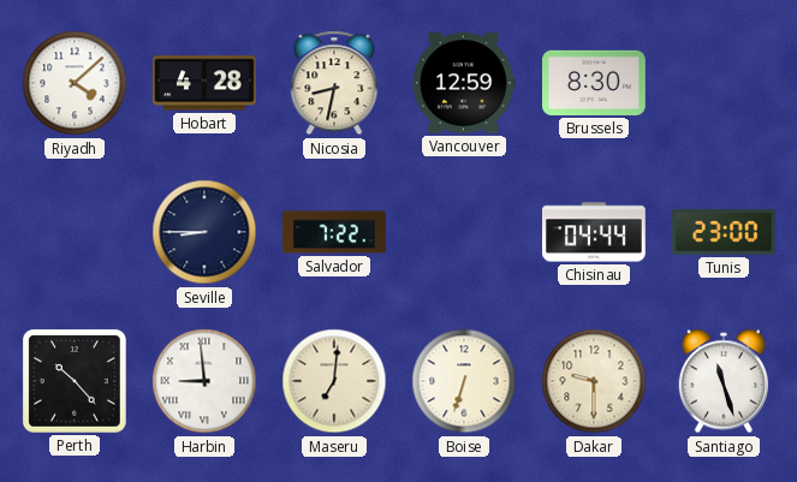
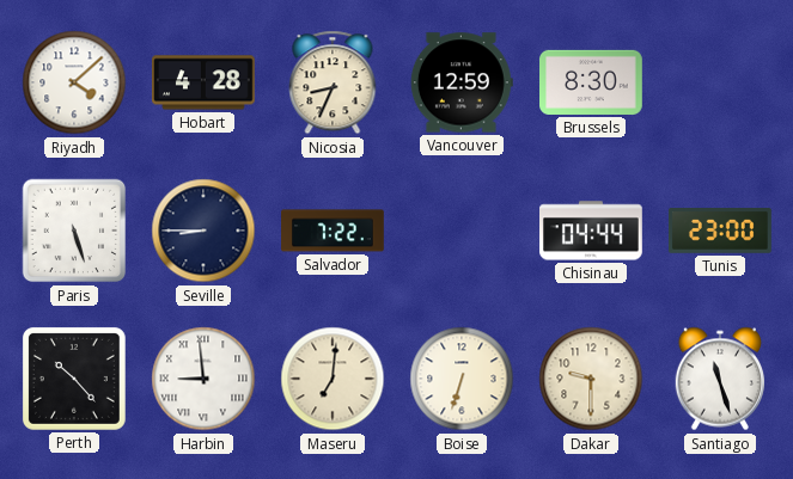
Nicosia: 8:32 -> 8:34 (333, 82)
Paris: none -> 5:27 (74, 231)
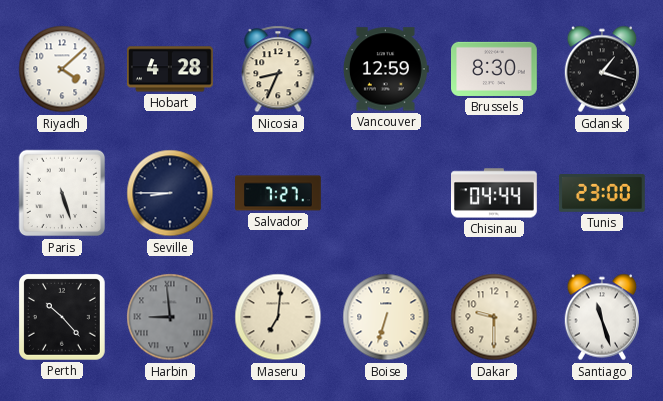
Gdansk: none -> 1:18 (601, 69)
Salvador: 7:22 -> 7:27 (278, 193)
Harbin dial: white -> grey (170, 317)
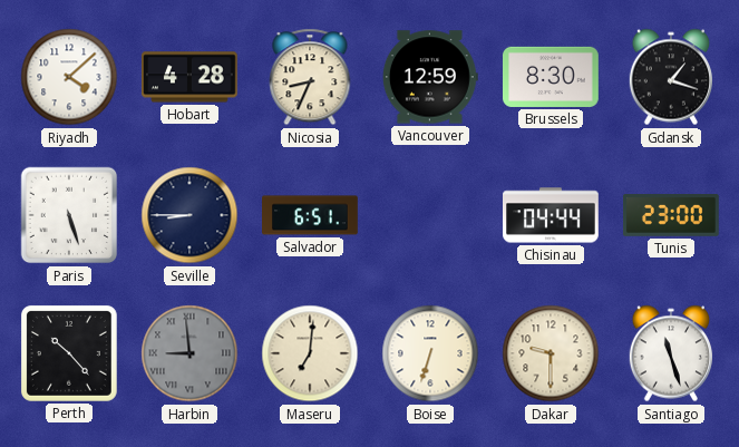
Salvador: 7:27 -> 6:51 (310, 215)
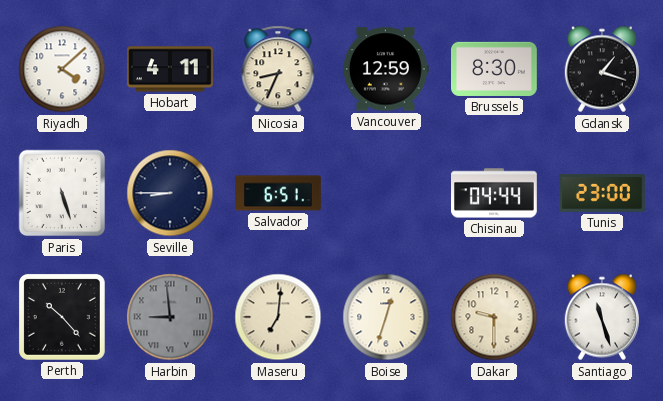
Hobart: 4:28 -> 4:11 (171, 69)
Boise: 6:33 -> 12:33 (386, 317)
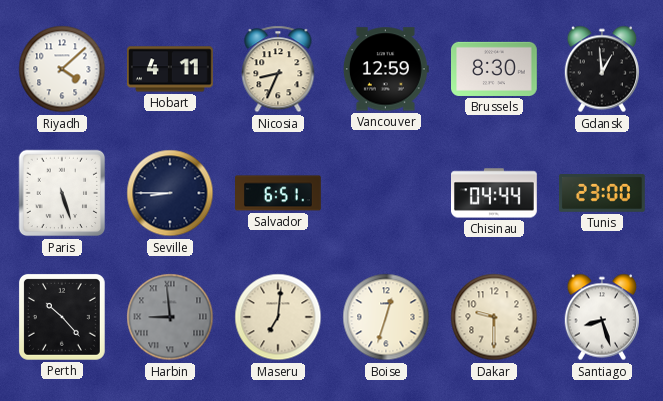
Gdansk: 1:18 -> 12:59 (601, 69)
Santiago: 11:27 -> 8:27 (601, 317)
